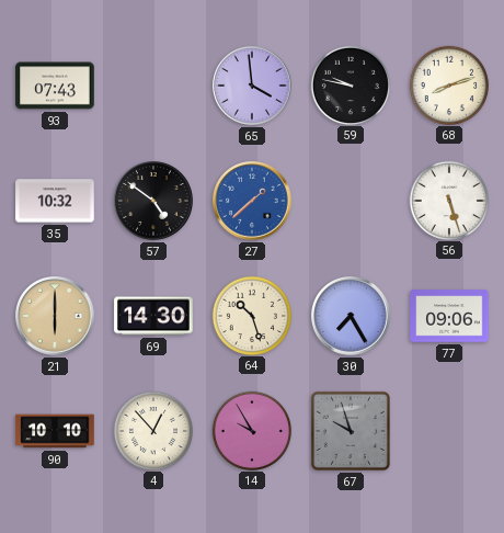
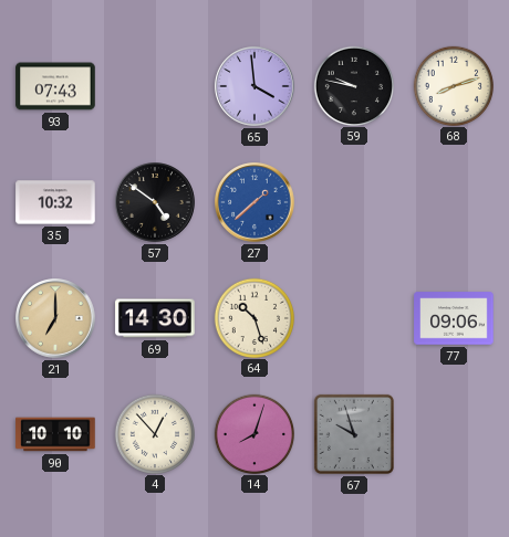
56: 5:27 -> none (448, 200)
21: 6:00 -> 7:00 (55, 318)
30: 7:25 -> none (351, 316)
14: 9:55 -> 8:03 (253, 433)
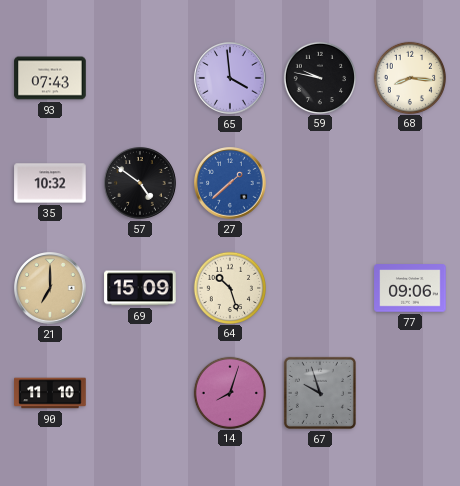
68: 8:12 -> 8:16 (409, 77)
69: 14:30 -> 15:09 (140, 288)
90: 10:10 -> 11:10 (50, 393)
4: 12:53 -> none (154, 433)
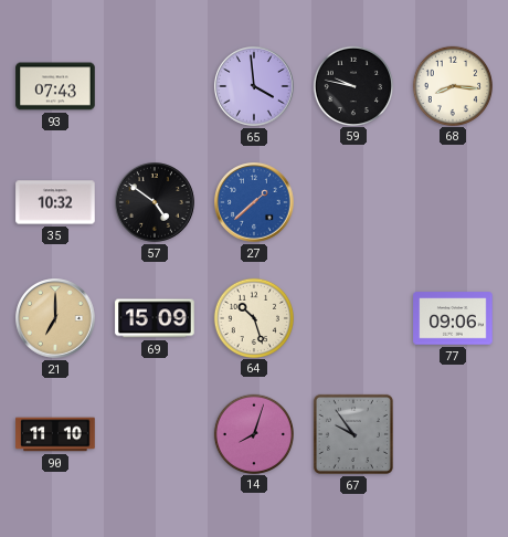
67: 9:57 -> 9:54 (353, 434)
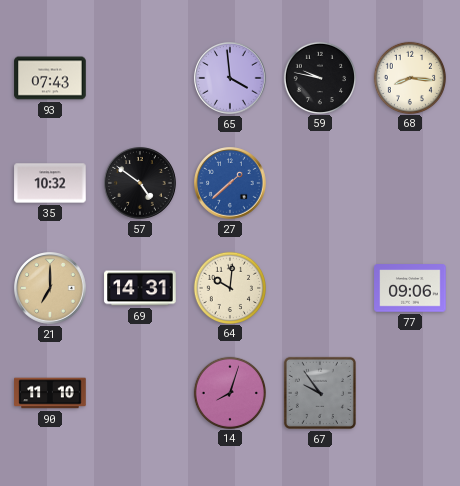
69: 15:09 -> 14:31 (140, 288)
64: 10:27 -> 10:01 (229, 287)
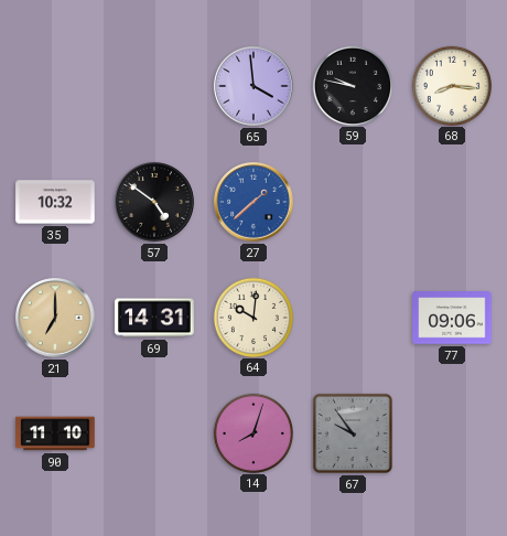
93: 07:43 -> none (50, 78)
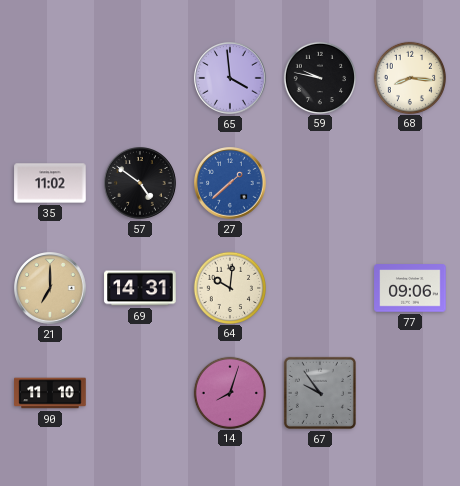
35: 10:32 -> 11:02 (50, 183)
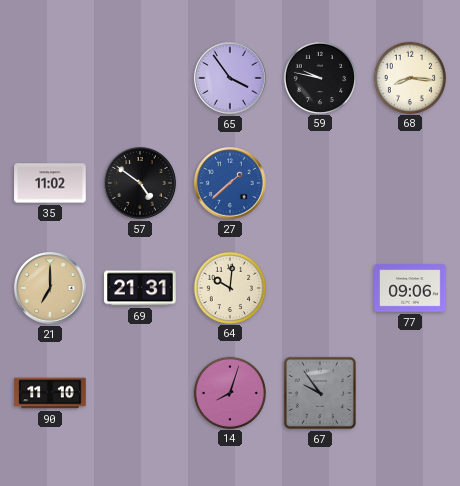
65: 3:59 -> 3:54 (230, 78)
69: 14:31 -> 21:31 (140, 288)
